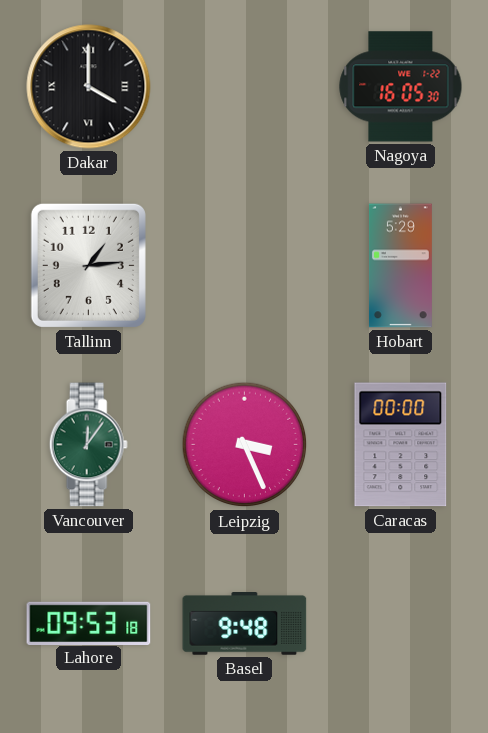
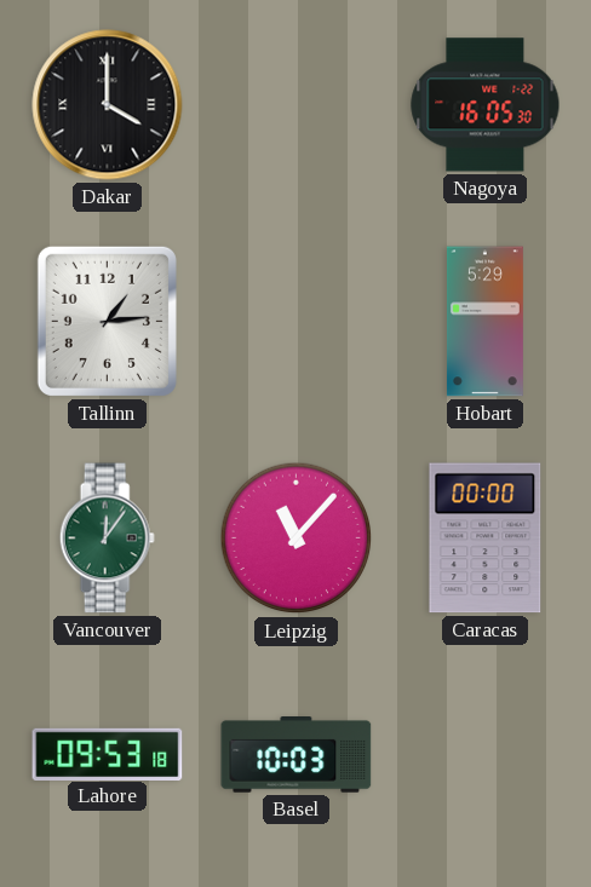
Leipzig: 3:26 -> 11:07 (297, 538)
Basel: 9:48 -> 10:03 (297, 755)
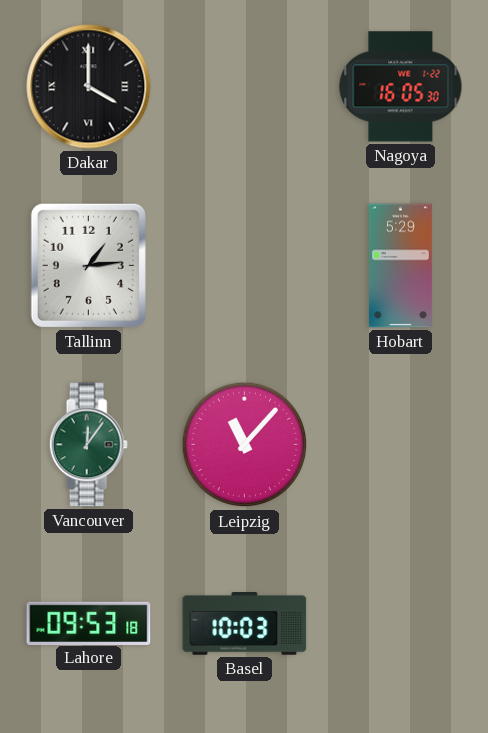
Caracas: 00:00 -> none (486, 538)
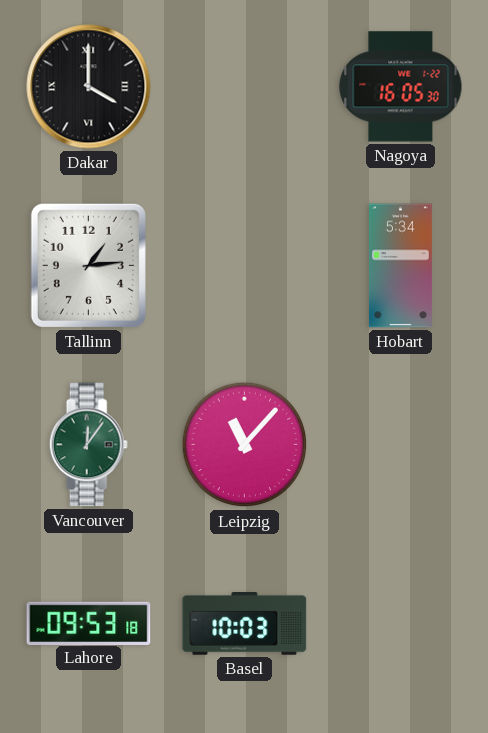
Hobart: 5:29 -> 5:34 (400, 266)
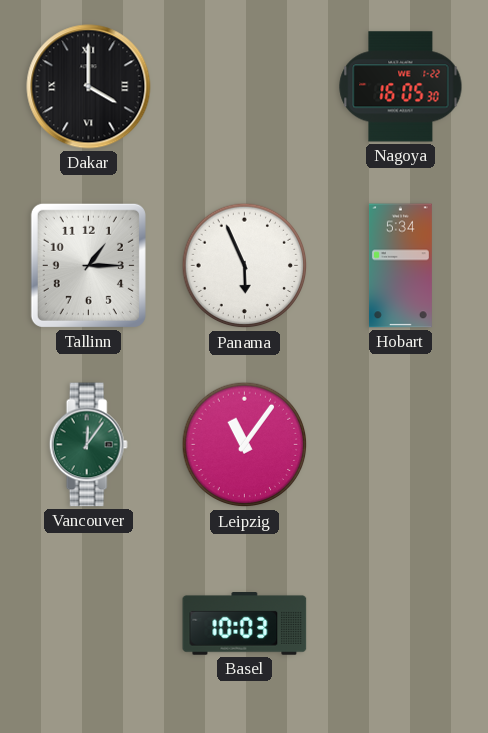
Tallinn: 1:14 -> 1:15 (88, 265)
Panama: none -> 5:56 (245, 266)
Leipzig: 11:07 -> 11:06 (245, 445)
Lahore: 09:53 -> none (89, 623)
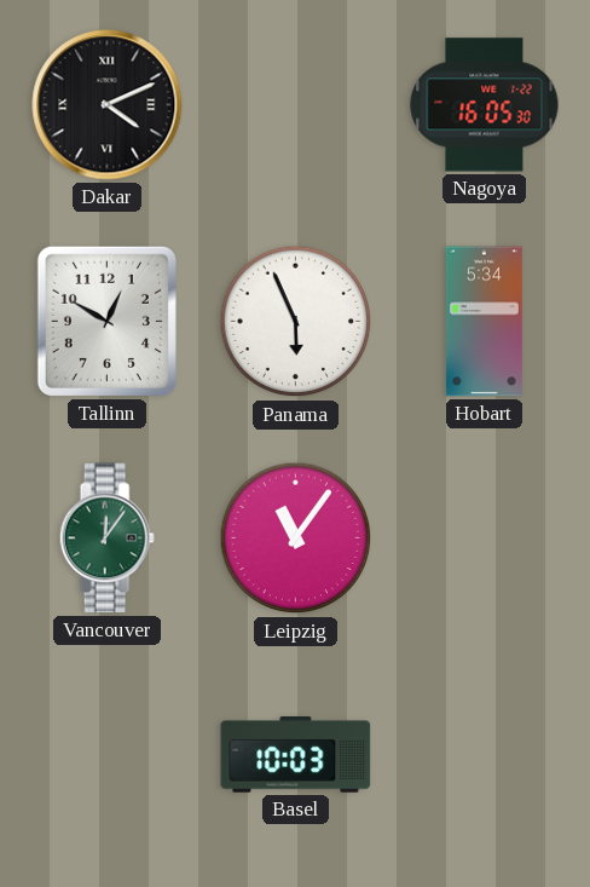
Dakar: 4:00 -> 4:11 (108, 105)
Tallinn: 1:15 -> 12:50 (106, 321)
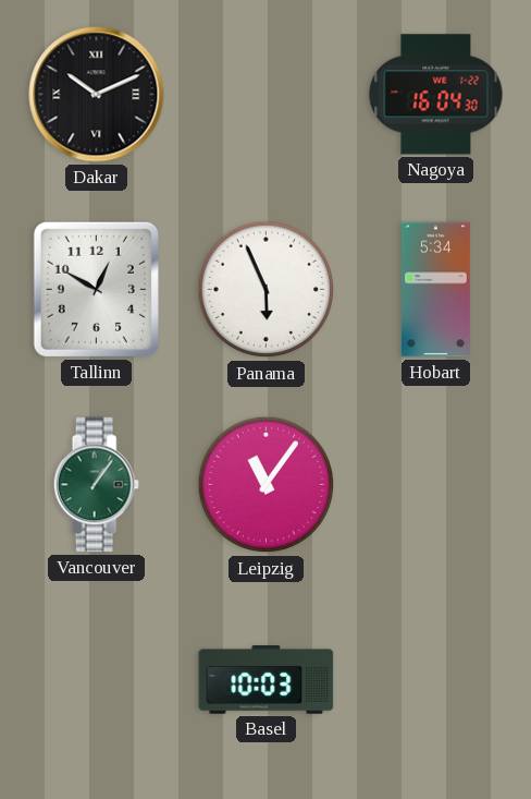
Dakar: 4:11 -> 10:11 (97, 95)
Nagoya: 16:05 -> 16:04 (436, 95)
Vancouver: 12:06 -> 1:06 (96, 485)
